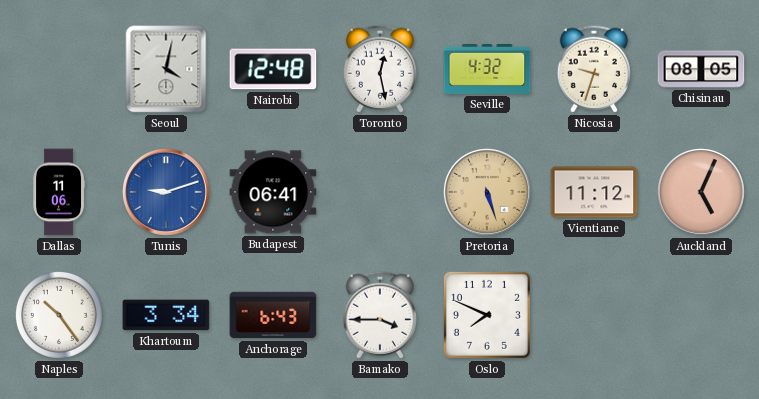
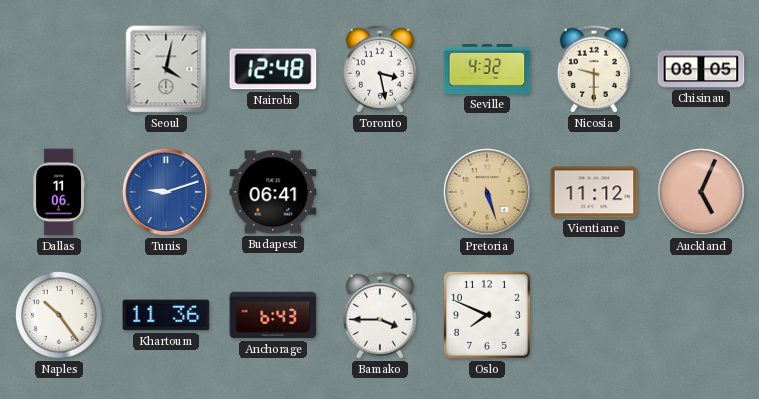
Toronto: 12:28 -> 3:28 (380, 69)
Nicosia: 9:33 -> 9:30 (594, 69)
Khartoum: 3:34 -> 11:36 (166, 315)
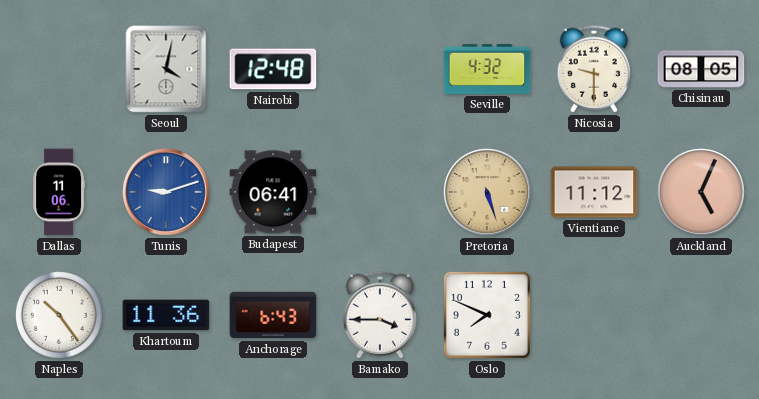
Toronto: 3:28 -> none (380, 69)
